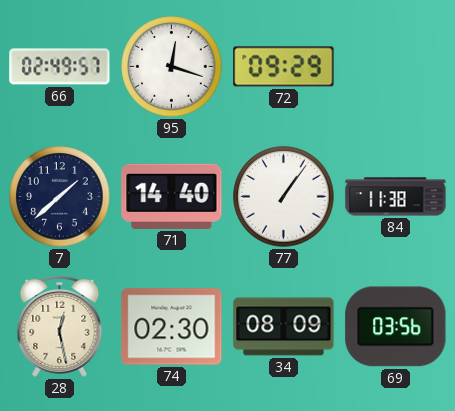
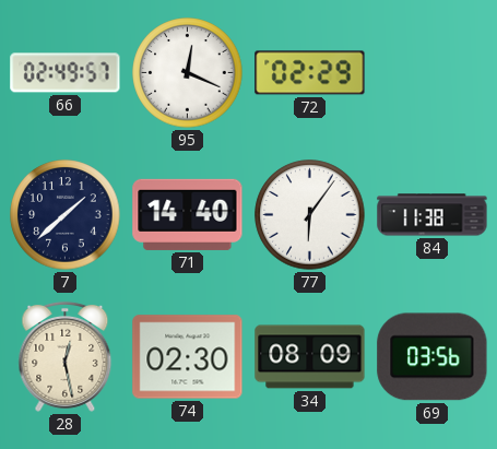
95: 12:18 -> 12:19 (188, 73)
72: 09:29 -> 02:29 (310, 73)
77: 1:06 -> 6:06 (310, 215)
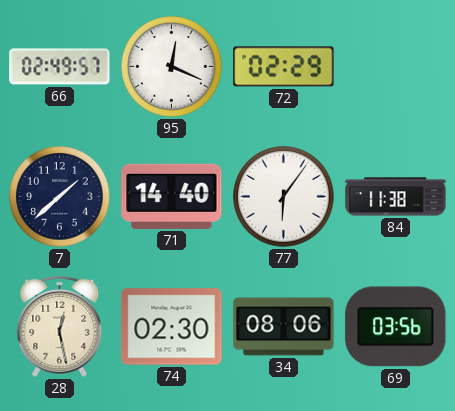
34: 08:09 -> 08:06 (284, 327)
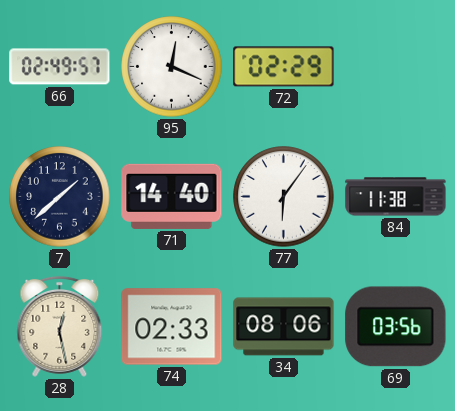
74: 02:30 -> 02:33 (172, 327)
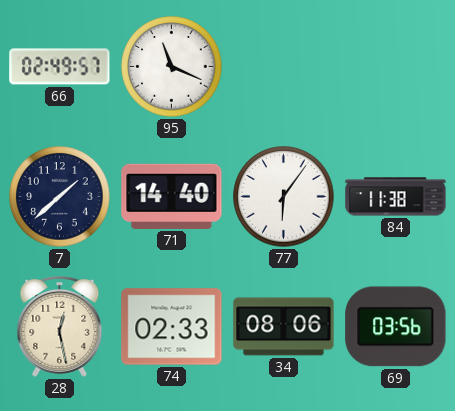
95: 12:19 -> 11:19 (172, 67)
72: 02:29 -> none (284, 67)
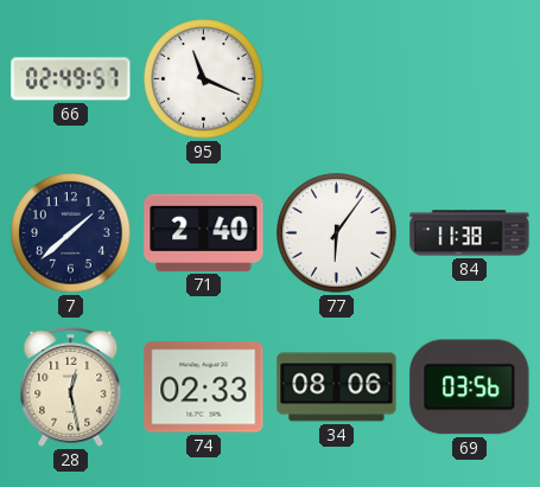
71: 14:40 -> 2:40 (204, 232)
